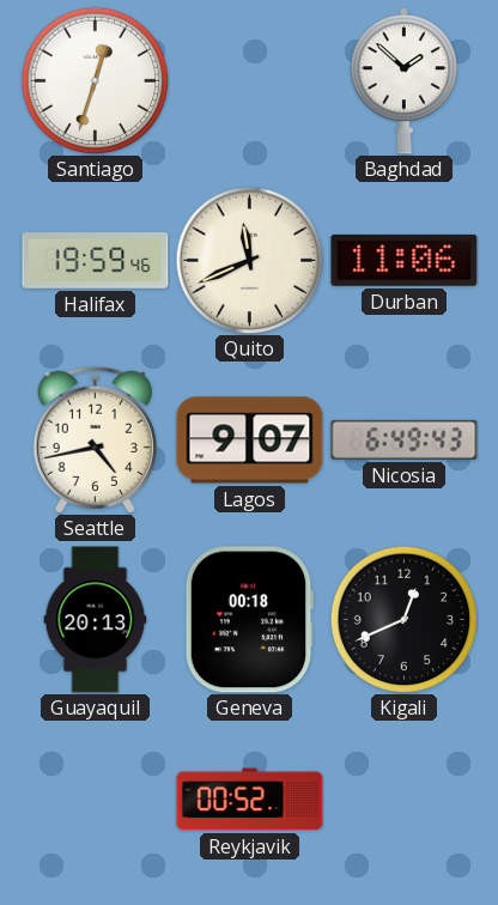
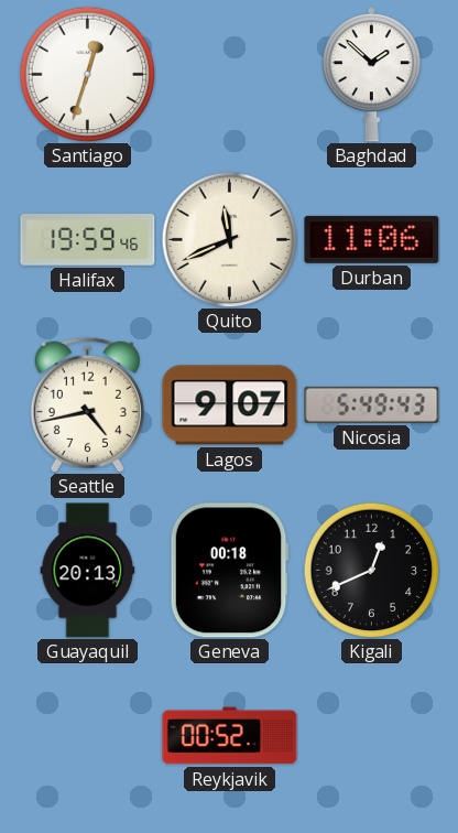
Nicosia: 6:49 -> 5:49 (372, 404)
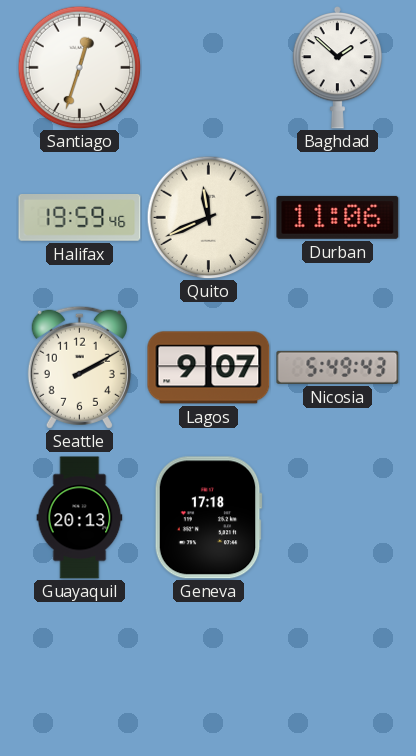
Seattle: 4:43 -> 2:10 (79, 367)
Geneva: 00:18 -> 17:18 (208, 518)
Kigali: 12:41 -> none (371, 570)
Reykjavik: 00:52 -> none (230, 736)
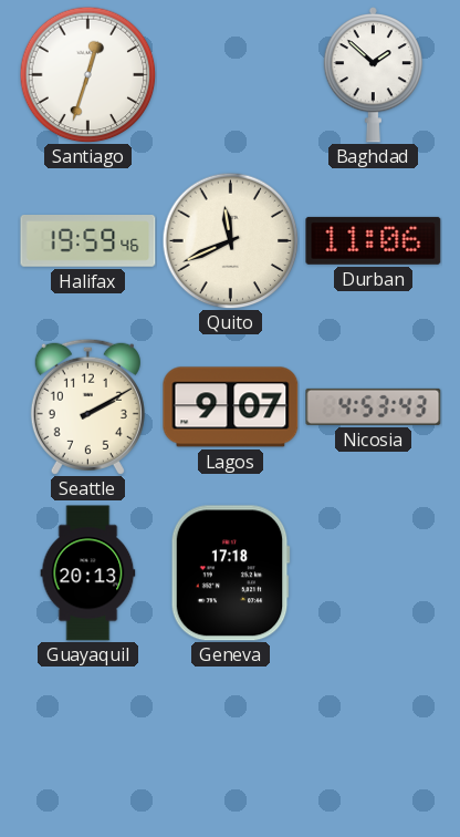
Nicosia: 5:49 -> 4:53 (374, 406)
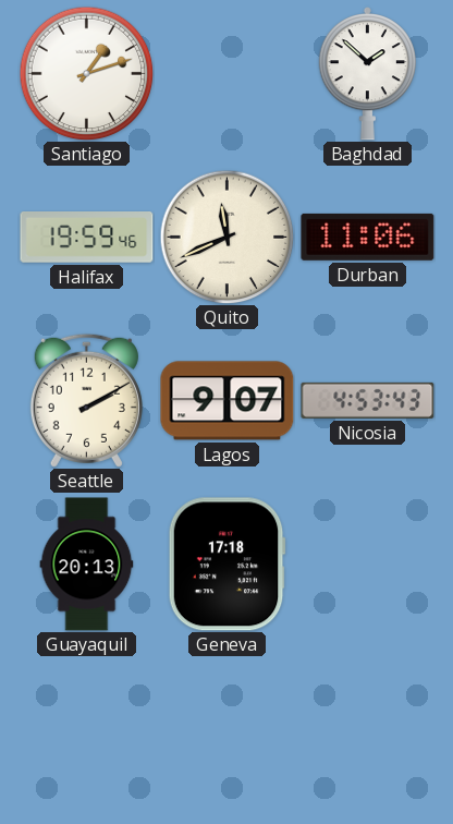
Santiago: 12:33 -> 1:12 (86, 73)
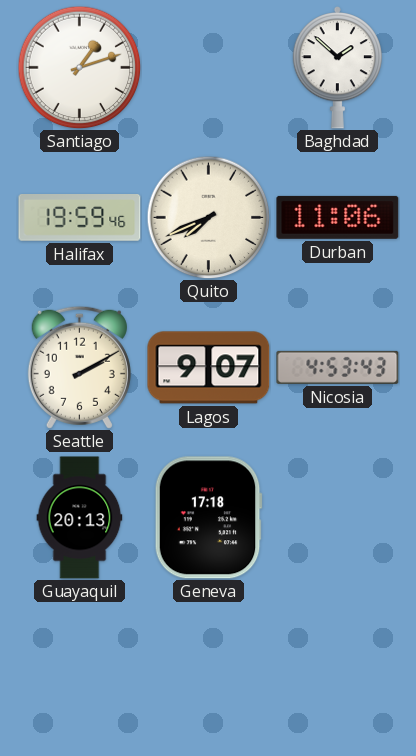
Quito: 11:41 -> 7:41 (208, 217)
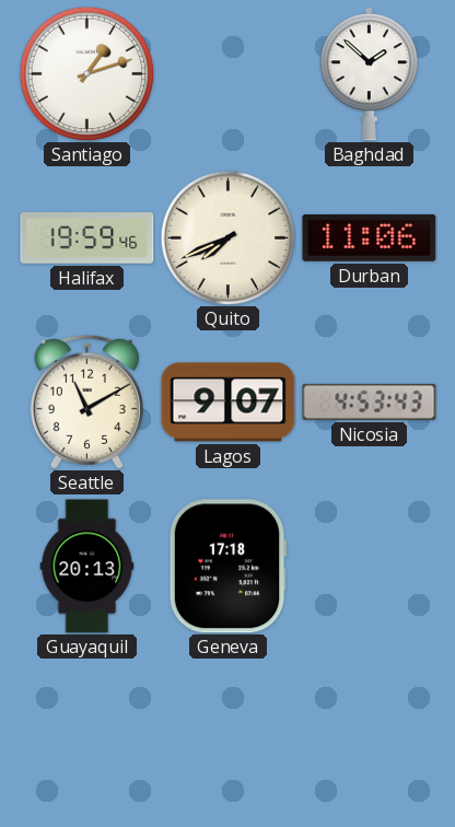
Seattle: 2:10 -> 11:10 (86, 401)
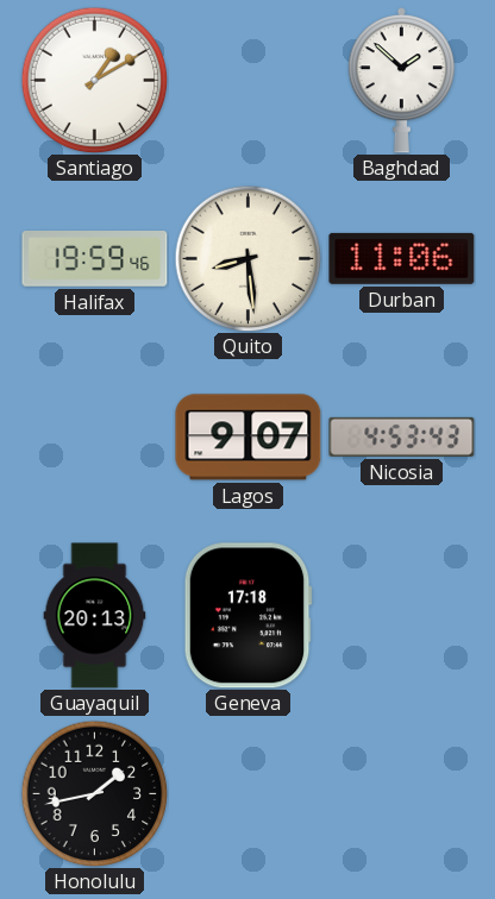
Santiago: 1:12 -> 1:10 (94, 80)
Quito: 7:41 -> 8:29 (248, 258)
Seattle: 11:10 -> none (86, 401)
Honolulu: none -> 1:43 (94, 793)
